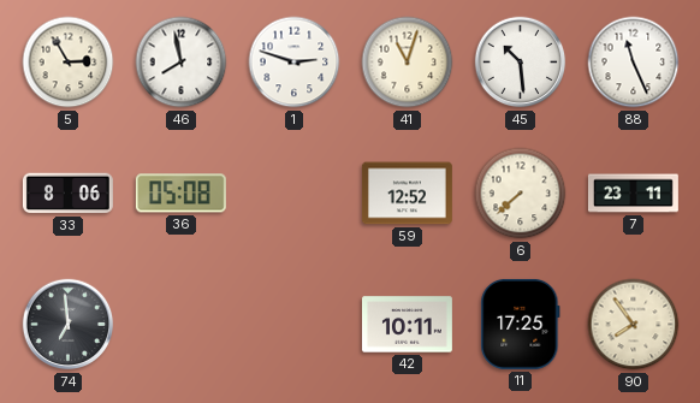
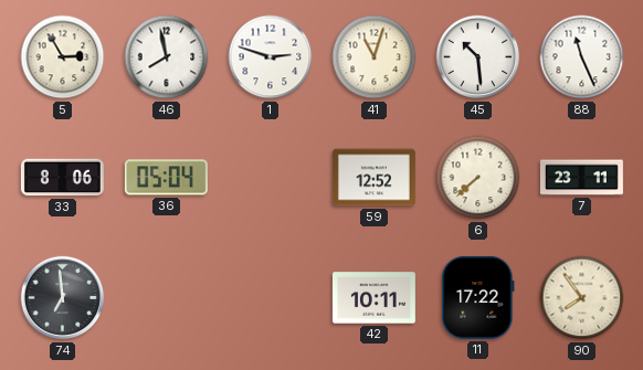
36: 05:08 -> 05:04 (166, 178)
11: 17:25 -> 17:22 (478, 297)
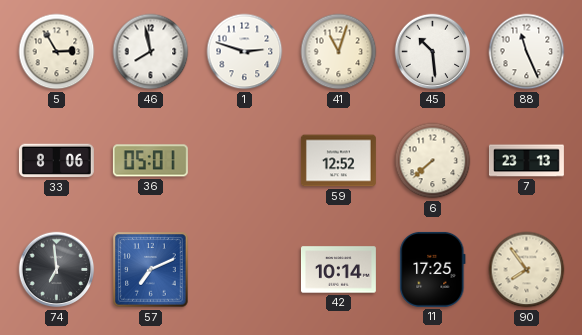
36: 05:04 -> 05:01 (150, 161)
7: 23:11 -> 23:13 (526, 161)
57: none -> 7:11 (151, 270)
42: 10:11 -> 10:14 (338, 270)
11: 17:22 -> 17:25 (433, 269)
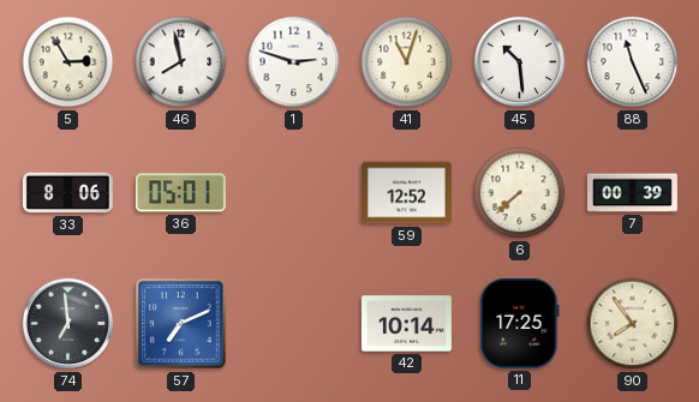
7: 23:13 -> 00:39 (632, 193)
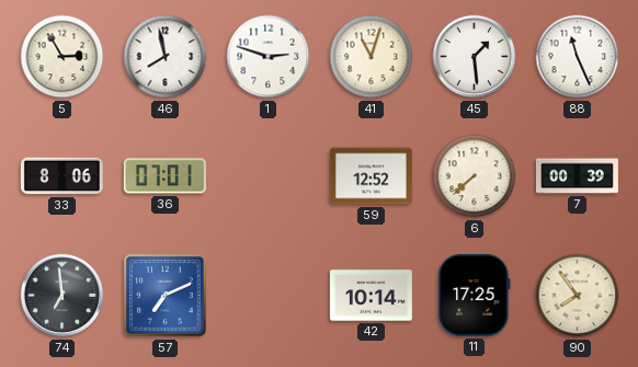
45: 10:29 -> 1:29 (475, 57)
36: 05:01 -> 07:01 (164, 176)
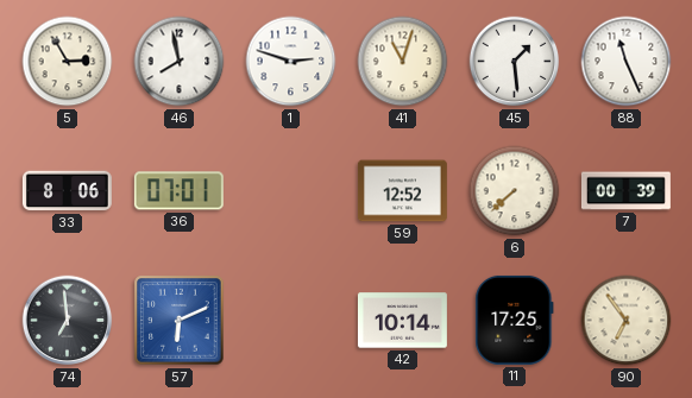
57: 7:11 -> 6:11 (180, 321)
90: 7:54 -> 6:54 (627, 321)
